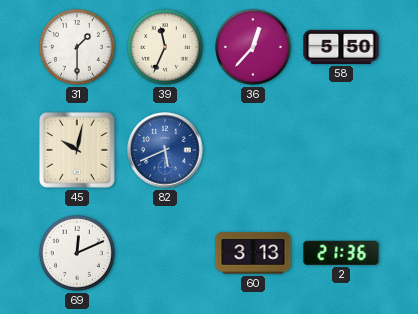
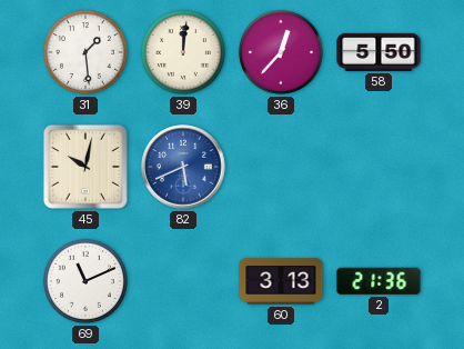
31: 1:30 -> 1:29 (85, 52)
39: 11:34 -> 12:01 (183, 52)
69: 12:11 -> 11:11 (85, 281)
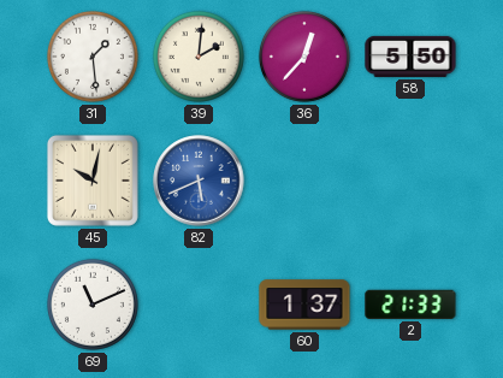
39: 12:01 -> 2:01 (199, 57)
60: 3:13 -> 1:37 (304, 305)
2: 21:36 -> 21:33 (410, 305)
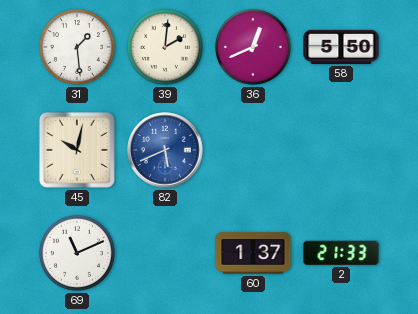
36: 12:37 -> 12:41 (253, 47)
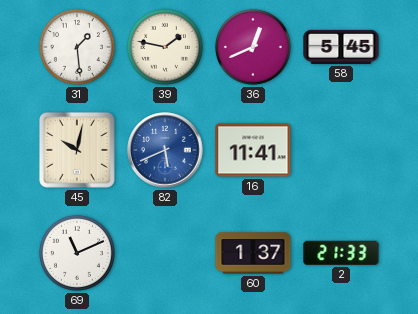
39: 2:01 -> 1:47 (165, 47)
58: 5:50 -> 5:45 (341, 47)
16: none -> 11:41 (253, 150)
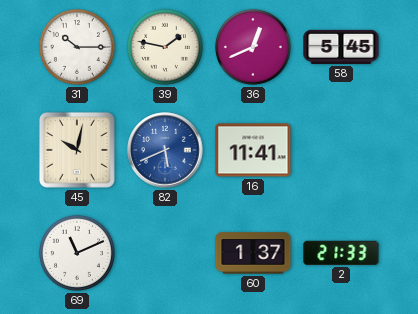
31: 1:29 -> 10:15 (77, 47)
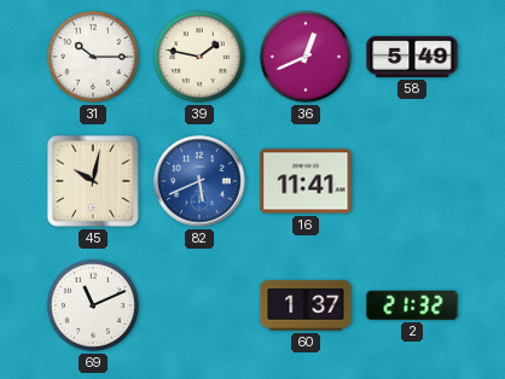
58: 5:45 -> 5:49 (412, 57)
2: 21:33 -> 21:32 (412, 305)
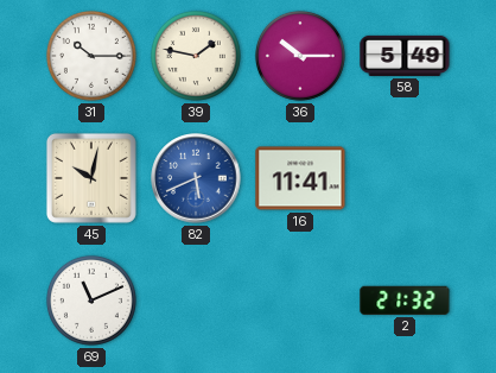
36: 12:41 -> 10:15 (300, 56)
60: 1:37 -> none (306, 305)
